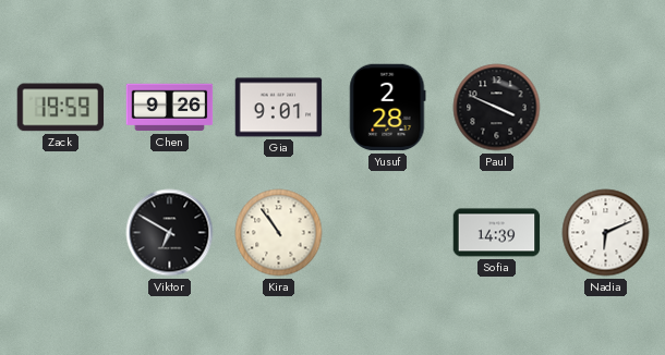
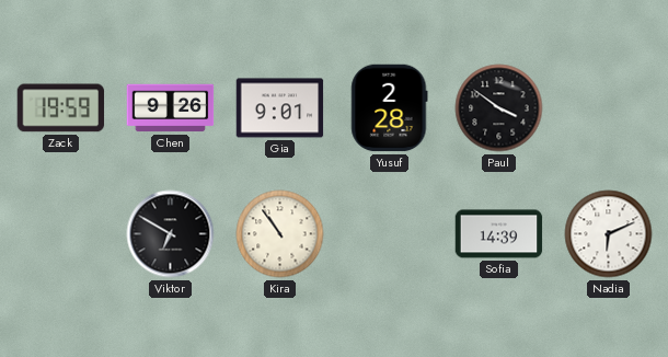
Paul: 3:49 -> 3:51 (499, 108)
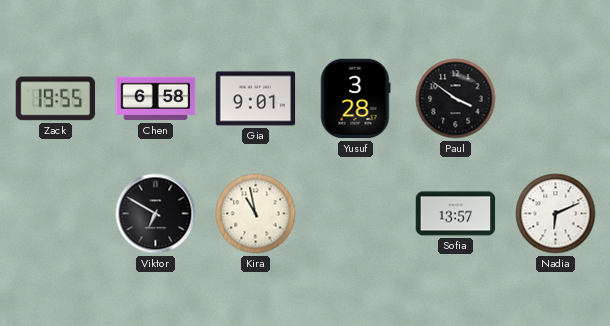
Zack: 19:59 -> 19:55 (56, 99)
Chen: 9:26 -> 6:58 (156, 99)
Yusuf: 2:28 -> 3:28 (356, 99)
Kira: 10:54 -> 10:58 (256, 214)
Sofia: 14:39 -> 13:57 (456, 214)
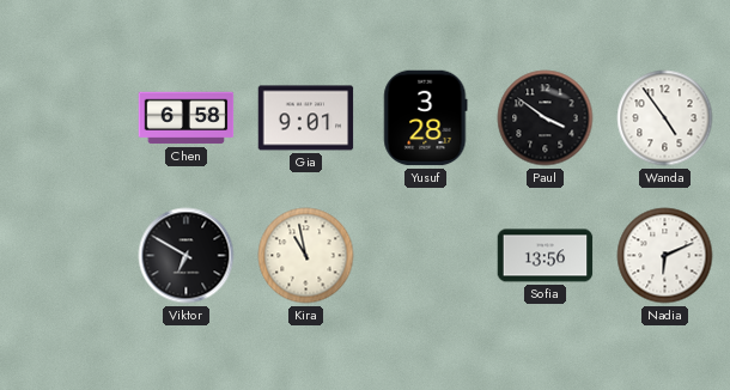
Zack: 19:55 -> none (56, 99)
Wanda: none -> 4:54 (665, 118)
Sofia: 13:57 -> 13:56 (546, 256)
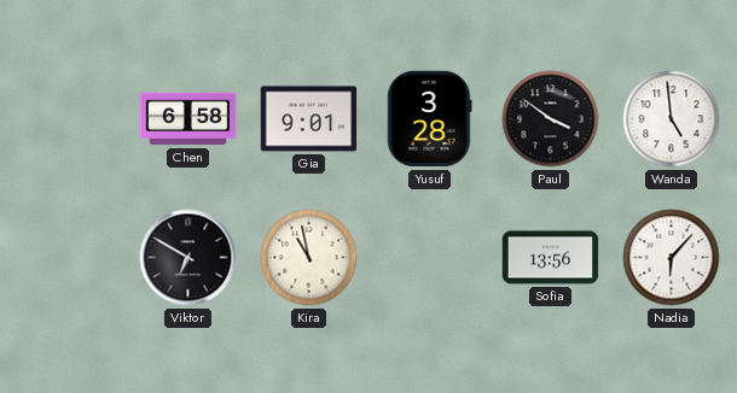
Wanda: 4:54 -> 4:59 (672, 119)
Nadia: 6:11 -> 6:07 (672, 258)
